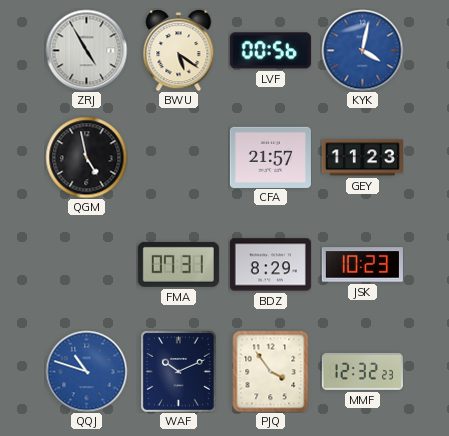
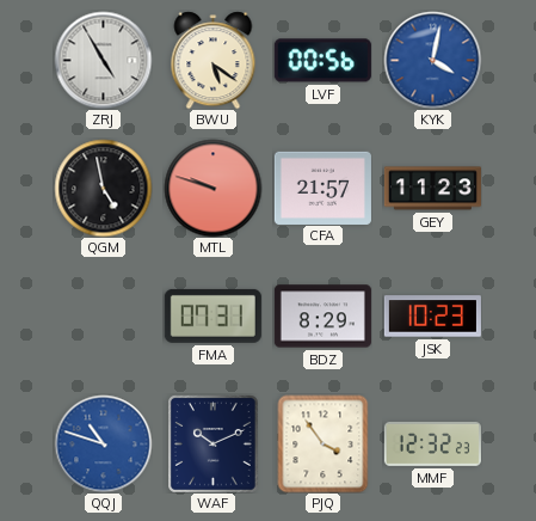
MTL: none -> 9:48 (212, 188)
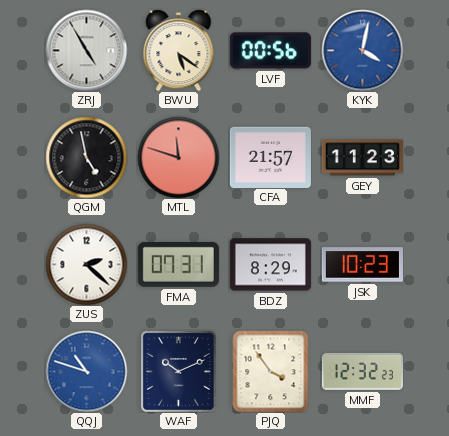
MTL: 9:48 -> 11:48 (178, 157)
ZUS: none -> 2:22 (86, 264)
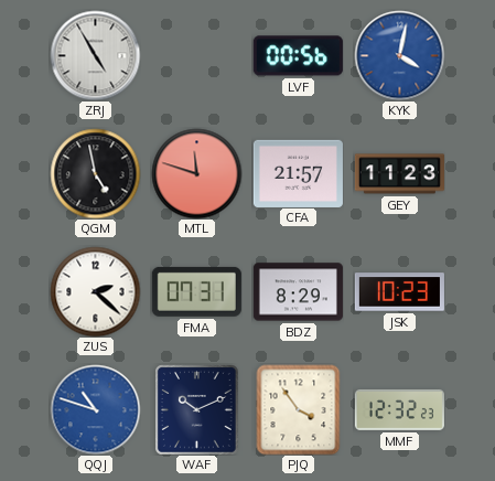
BWU: 5:21 -> none (179, 50)
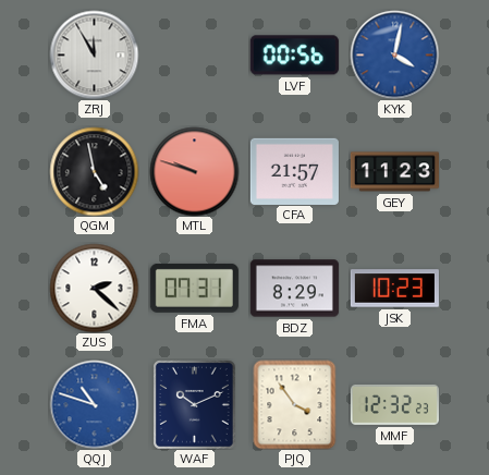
ZRJ: 4:55 -> 11:55 (94, 54)
MTL: 11:48 -> 9:48 (194, 171)
